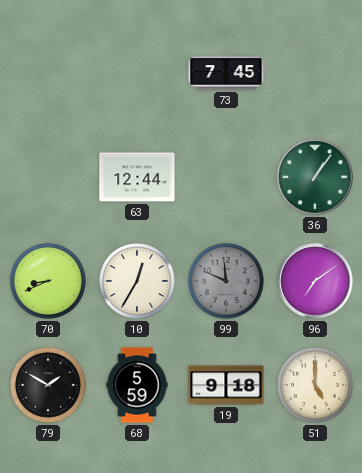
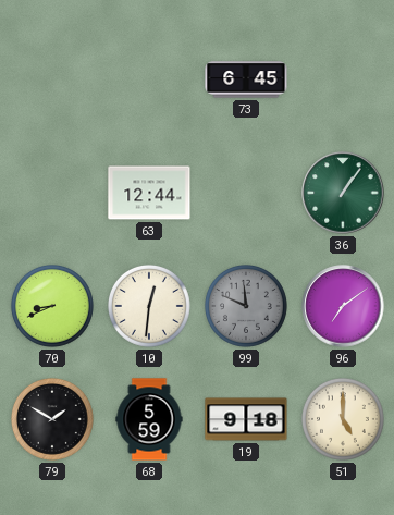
73: 7:45 -> 6:45 (246, 79)
10: 12:35 -> 12:31 (149, 306)
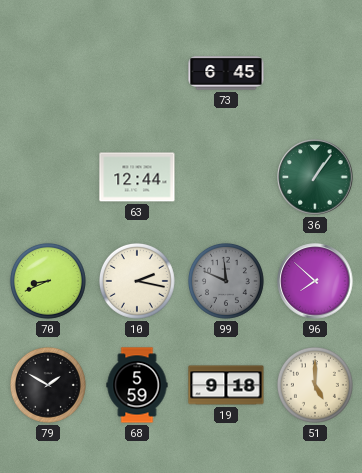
10: 12:31 -> 2:17 (137, 281)
96: 7:09 -> 7:52 (315, 281)
